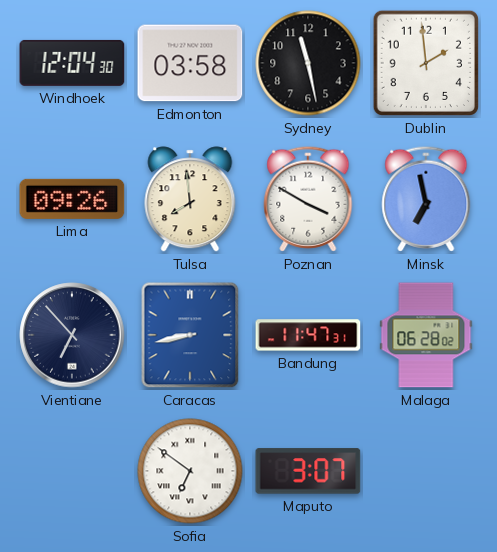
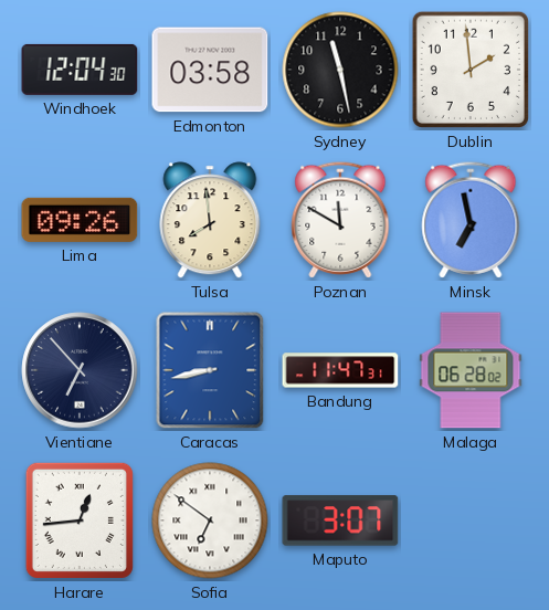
Poznan: 3:50 -> 11:50 (340, 220)
Harare: none -> 12:44 (80, 520)
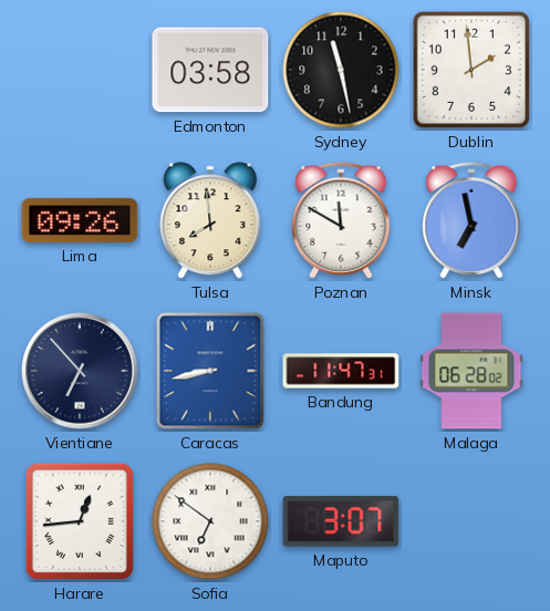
Windhoek: 12:04 -> none (80, 70)
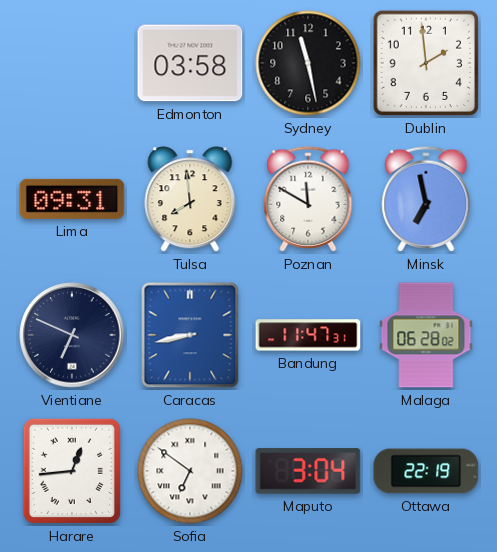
Lima: 09:26 -> 09:31 (72, 199)
Vientiane: 6:53 -> 6:49 (72, 335)
Maputo: 3:07 -> 3:04 (308, 471)
Ottawa: none -> 22:19 (426, 471)
